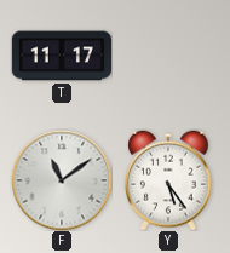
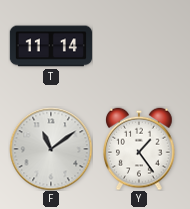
T: 11:17 -> 11:14 (50, 46)
Y: 5:24 -> 1:24 (139, 149)
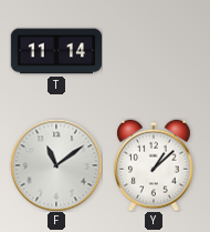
Y: 1:24 -> 1:08 (154, 165)
